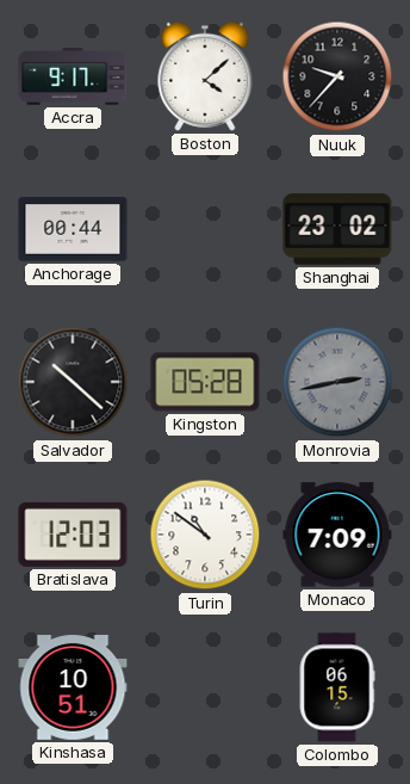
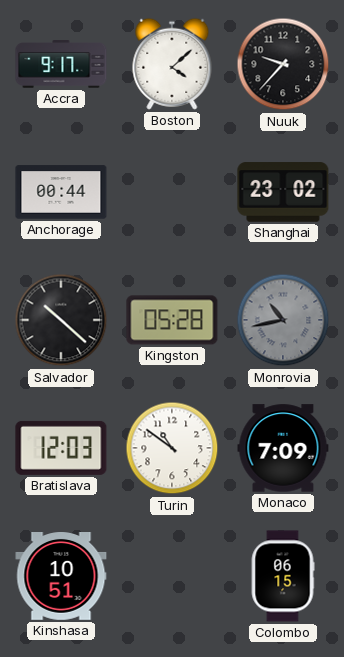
Monrovia: 2:43 -> 10:43 (283, 320)
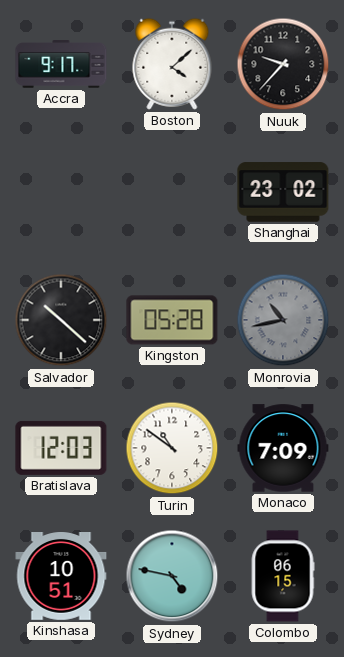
Anchorage: 00:44 -> none (61, 192)
Sydney: none -> 4:47 (172, 576)
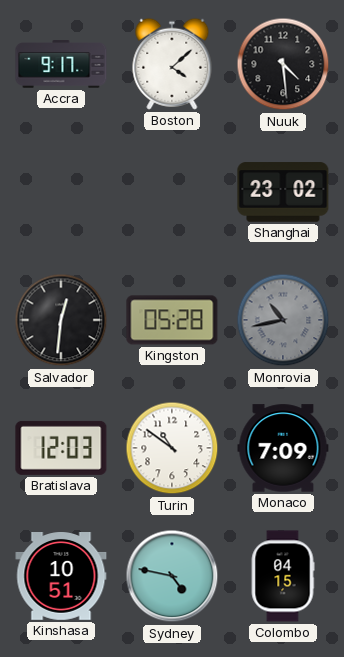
Nuuk: 9:37 -> 4:29 (283, 64)
Salvador: 10:22 -> 12:31 (61, 320)
Colombo: 06:15 -> 04:15 (283, 576)
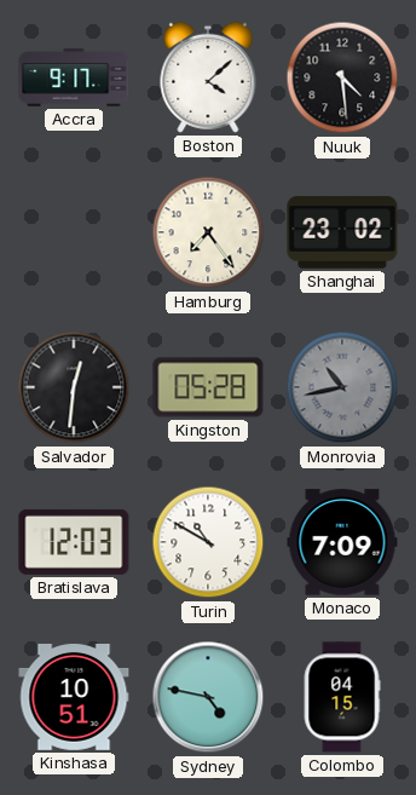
Hamburg: none -> 7:24 (208, 232)
Turin: 10:51 -> 10:50 (208, 542)
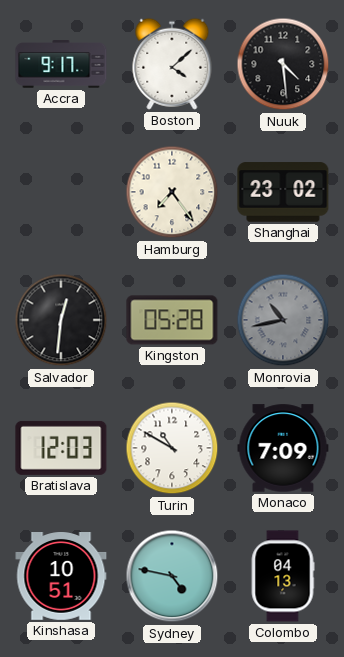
Colombo: 04:15 -> 04:13 (283, 576)
